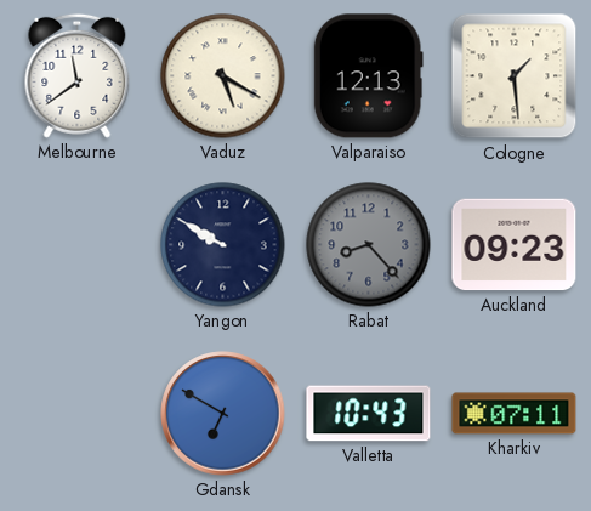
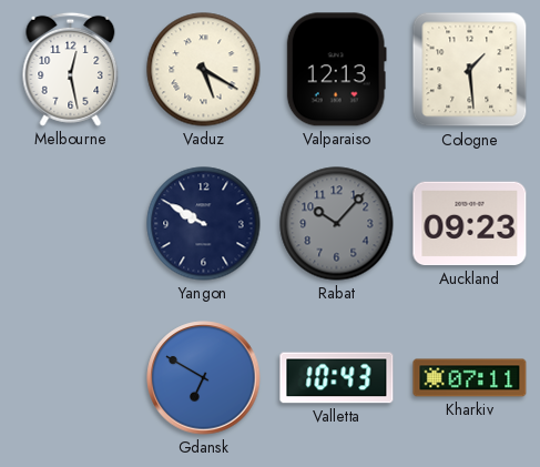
Melbourne: 11:39 -> 12:28 (71, 69)
Rabat: 8:23 -> 10:07 (337, 224)
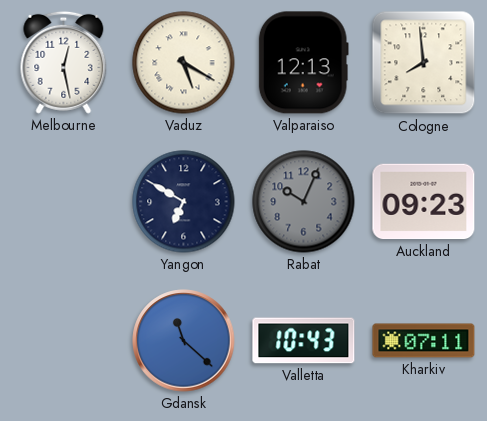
Cologne: 1:29 -> 7:59 (424, 63)
Yangon: 9:50 -> 6:50 (184, 202)
Rabat: 10:07 -> 10:04 (304, 202)
Gdansk: 6:50 -> 11:22 (184, 341)
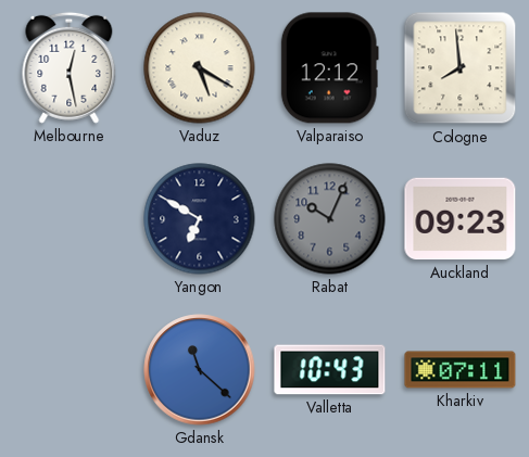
Valparaiso: 12:13 -> 12:12 (329, 68)
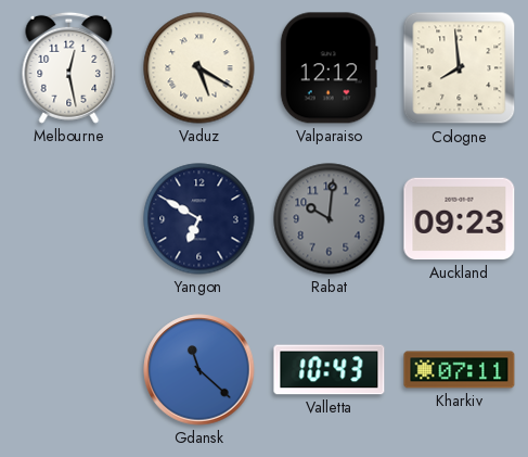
Rabat: 10:04 -> 10:01 (330, 219)
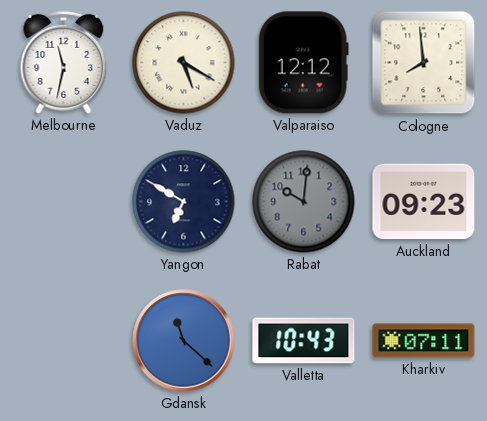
Melbourne: 12:28 -> 11:32 (64, 62)
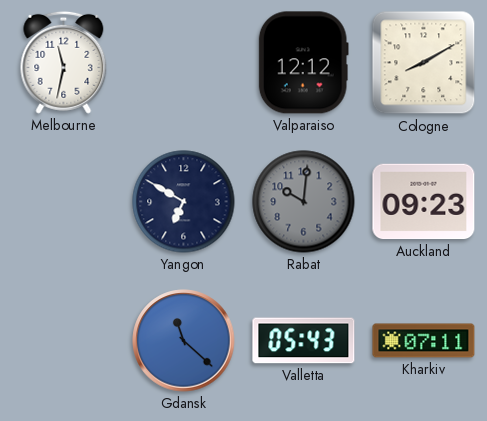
Vaduz: 5:20 -> none (184, 63)
Cologne: 7:59 -> 8:10 (424, 63)
Valletta: 10:43 -> 05:43 (304, 341)
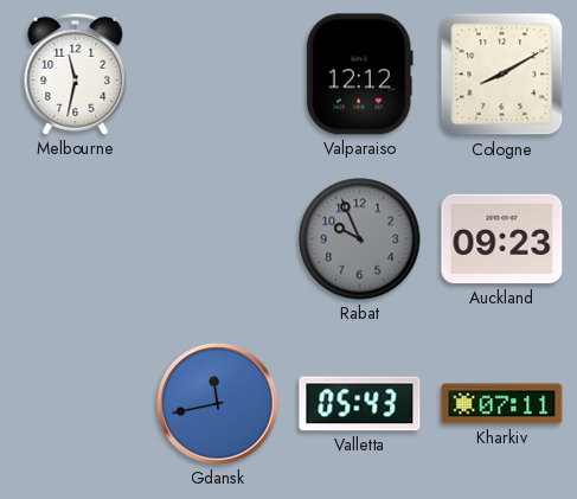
Yangon: 6:50 -> none (184, 202)
Rabat: 10:01 -> 9:56 (360, 239)
Gdansk: 11:22 -> 11:43 (218, 404)
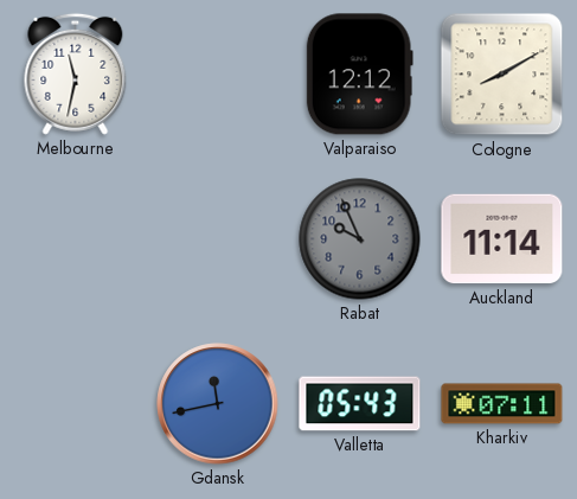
Auckland: 09:23 -> 11:14 (502, 239)
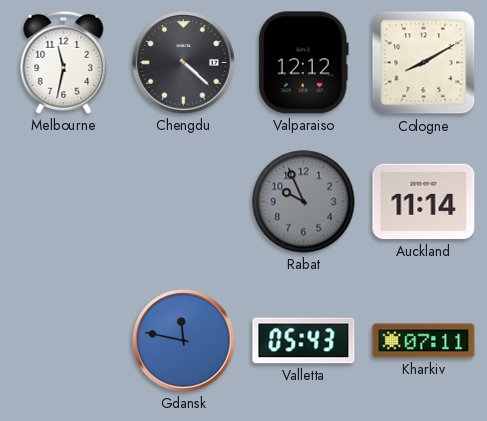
Chengdu: none -> 4:22 (184, 63)
Gdansk: 11:43 -> 11:47 (184, 341)
